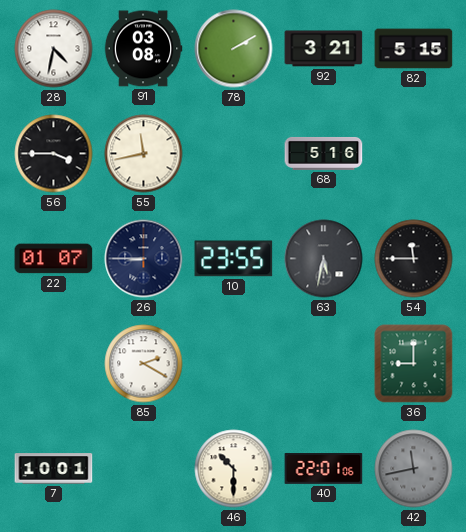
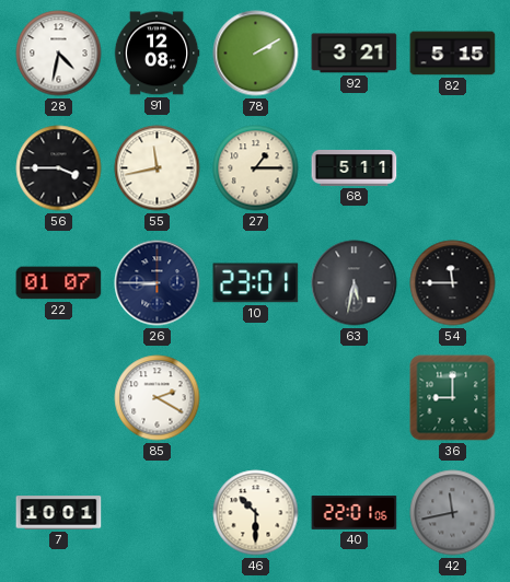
91: 03:08 -> 12:08 (157, 54)
27: none -> 1:15 (256, 168)
68: 5:16 -> 5:11 (355, 167)
10: 23:55 -> 23:01 (256, 283)
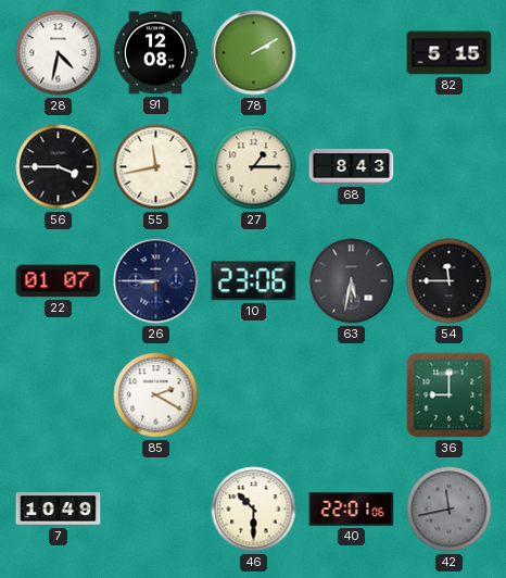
92: 3:21 -> none (355, 54)
68: 5:11 -> 8:43 (352, 166)
10: 23:01 -> 23:06 (254, 281)
7: 10:01 -> 10:49 (59, 510)
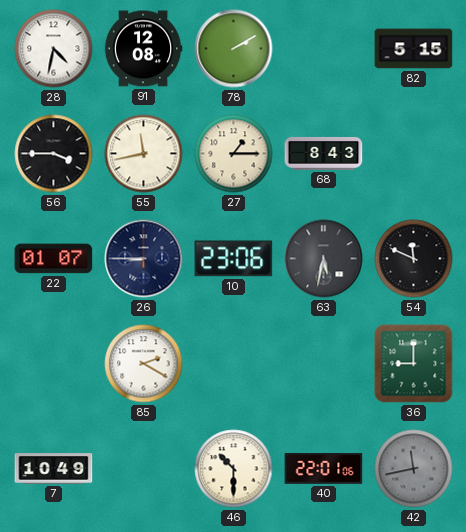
54: 11:45 -> 11:49 (414, 259)
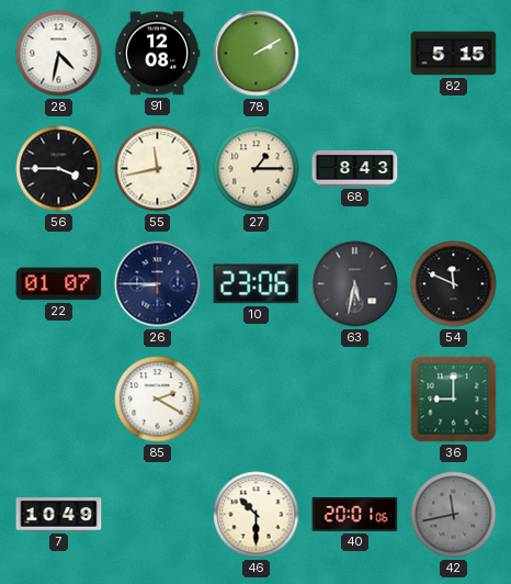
40: 22:01 -> 20:01 (355, 515)
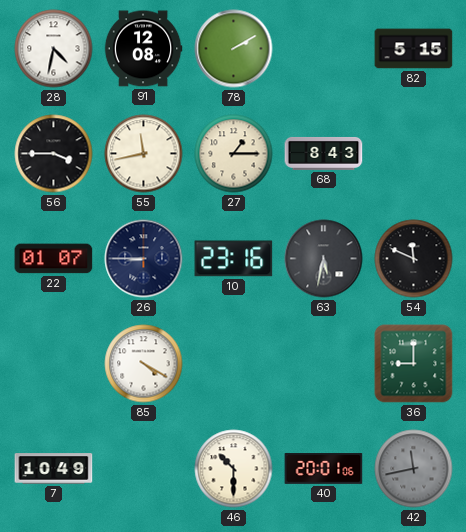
10: 23:06 -> 23:16 (234, 259)
85: 2:20 -> 4:20 (144, 364)
